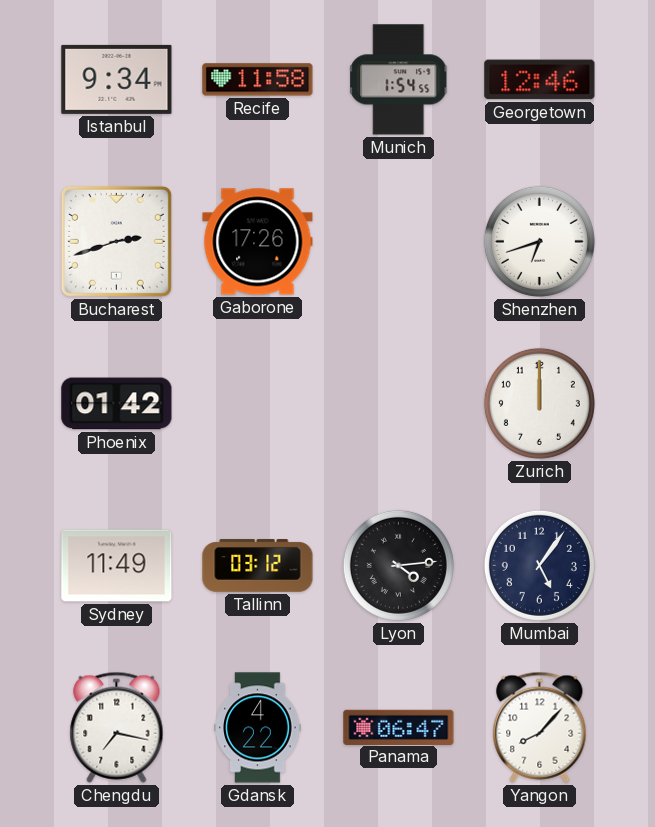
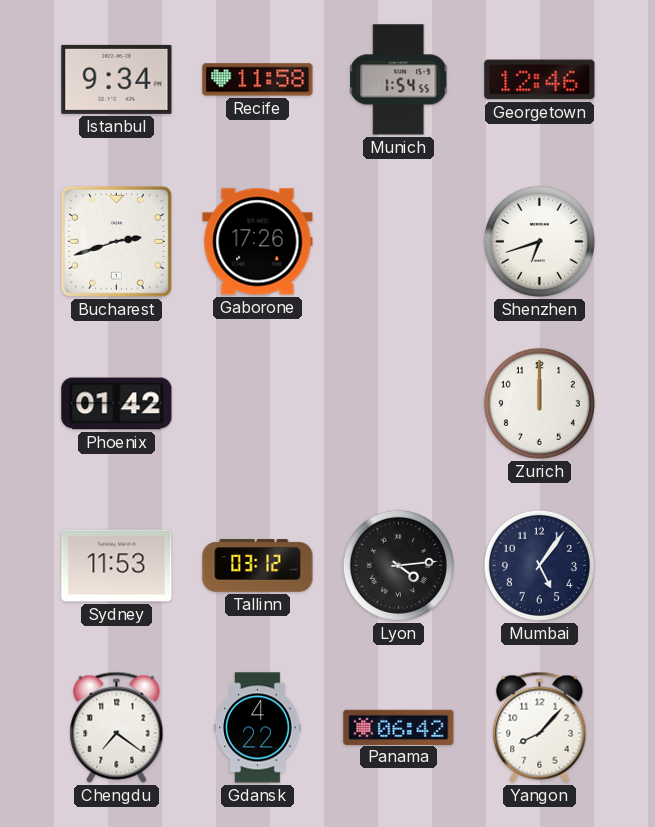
Sydney: 11:49 -> 11:53 (117, 566)
Chengdu: 7:17 -> 7:21 (117, 727)
Panama: 06:47 -> 06:42 (399, 727)
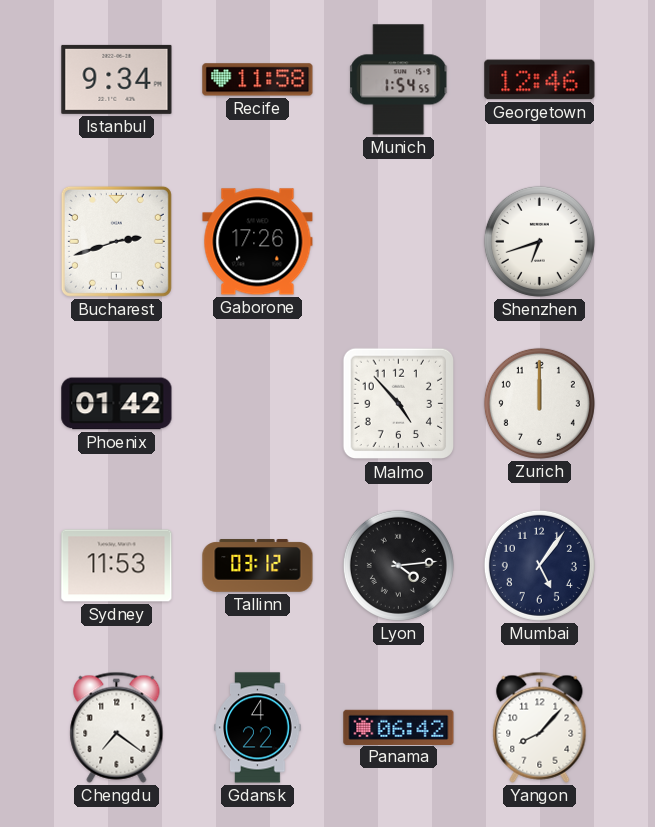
Malmo: none -> 4:53 (399, 404)
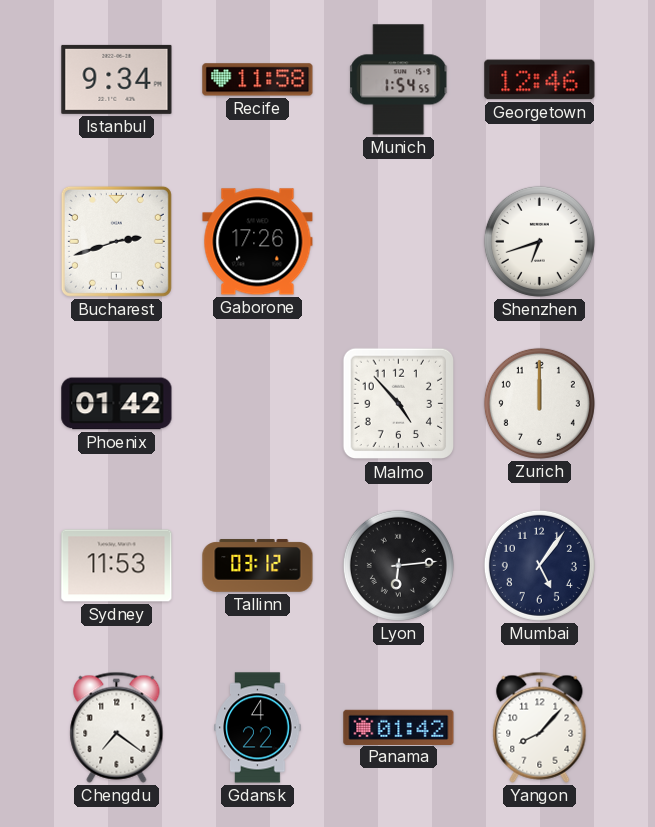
Lyon: 4:14 -> 6:14 (398, 565)
Panama: 06:42 -> 01:42 (399, 727)
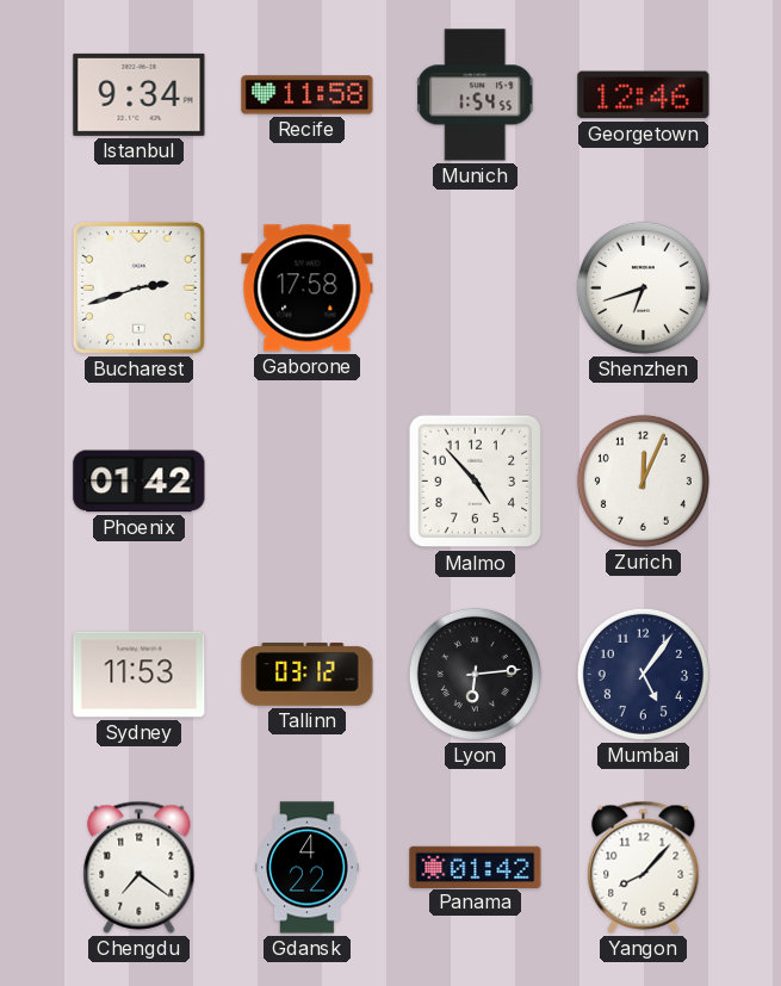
Gaborone: 17:26 -> 17:58 (308, 289)
Zurich: 12:00 -> 12:04 (643, 480)
